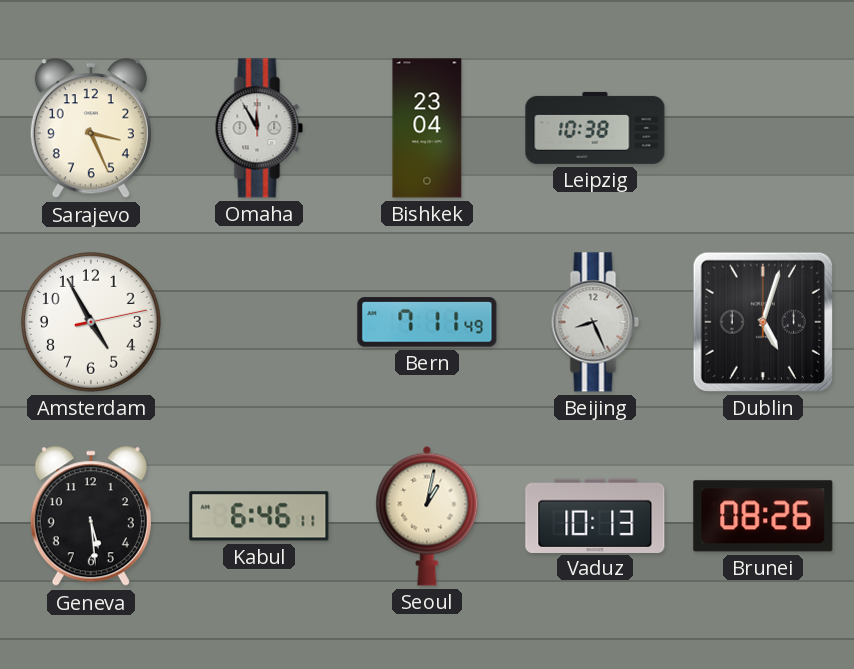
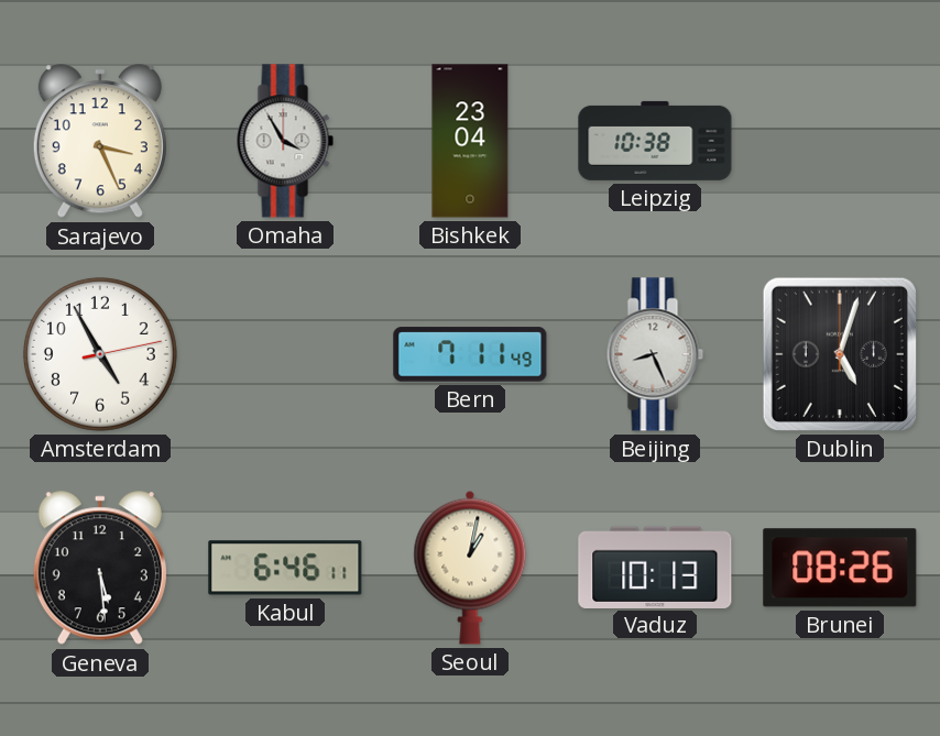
Omaha: 11:55 -> 3:55 (285, 141)
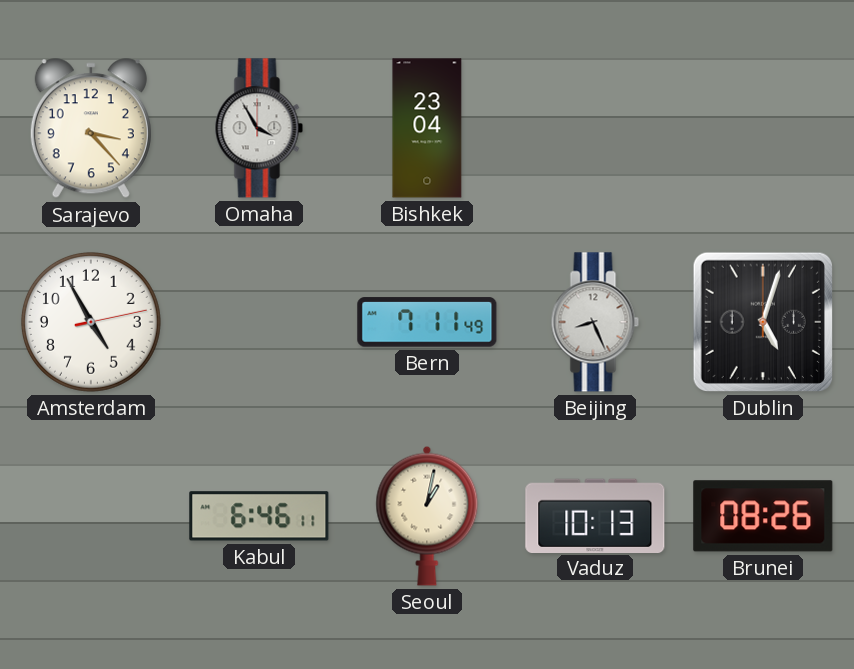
Sarajevo: 3:26 -> 3:23 (91, 129)
Leipzig: 10:38 -> none (655, 141)
Geneva: 5:29 -> none (100, 569)
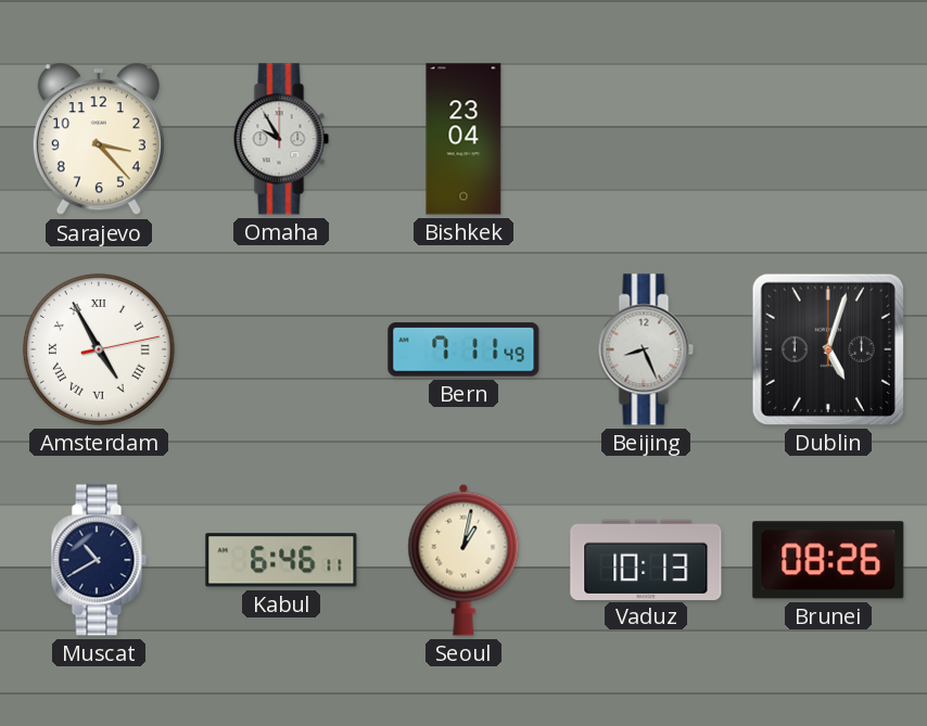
Omaha: 3:55 -> 9:55 (281, 139)
Amsterdam numerals: Arabic -> Roman (99, 349)
Muscat: none -> 10:40 (99, 560)
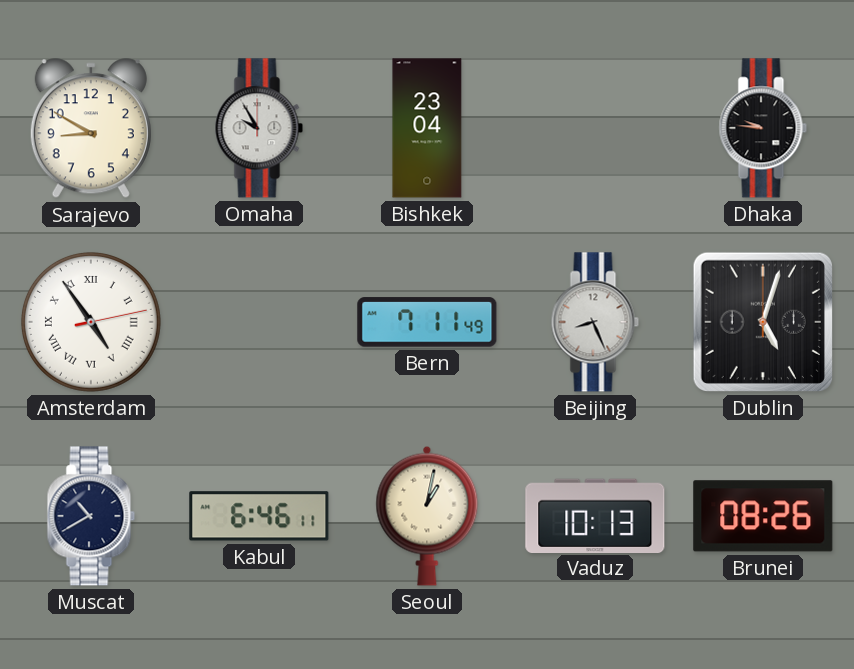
Sarajevo: 3:23 -> 8:50 (91, 129)
Dhaka: none -> 9:46 (763, 128)
Amsterdam: 4:55 -> 4:54 (91, 322)
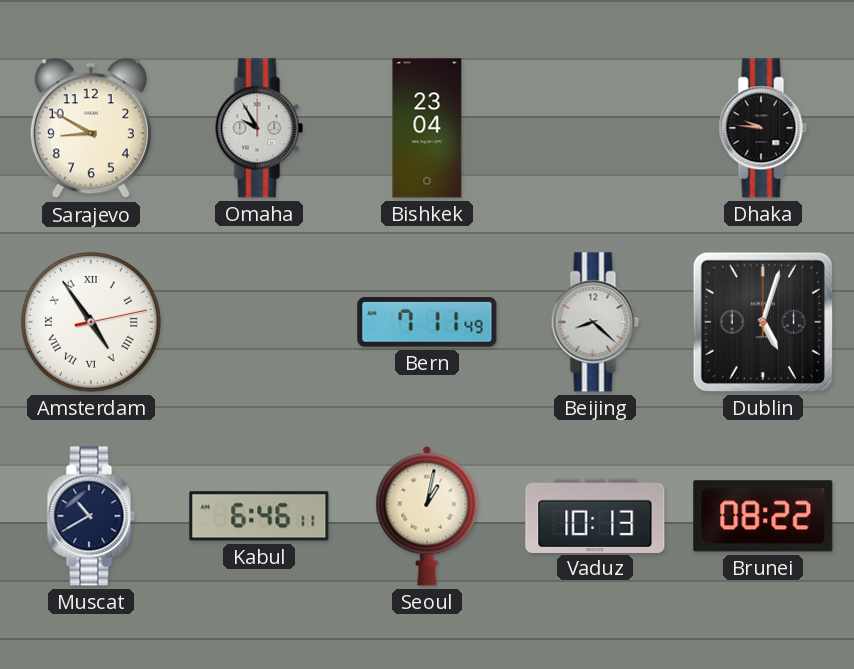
Beijing: 8:26 -> 8:22 (595, 322)
Brunei: 08:26 -> 08:22 (763, 516)
